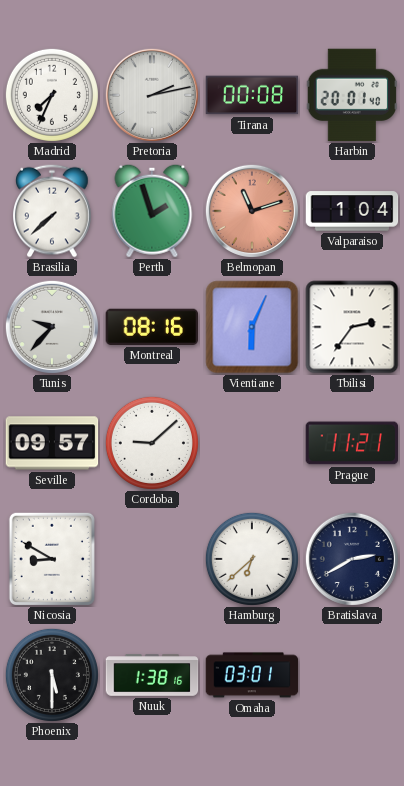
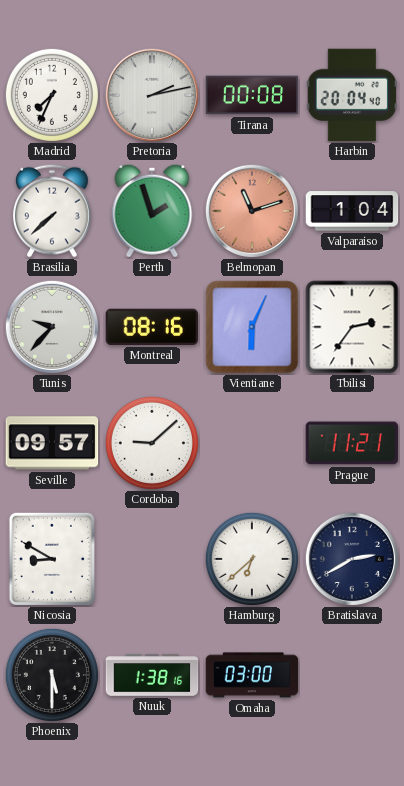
Harbin: 20:01 -> 20:04 (352, 95)
Omaha: 03:01 -> 03:00 (252, 675)
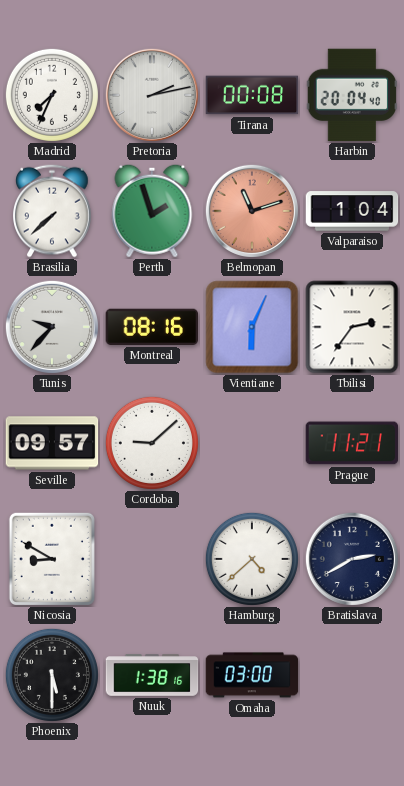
Hamburg: 6:38 -> 4:38 (252, 559)
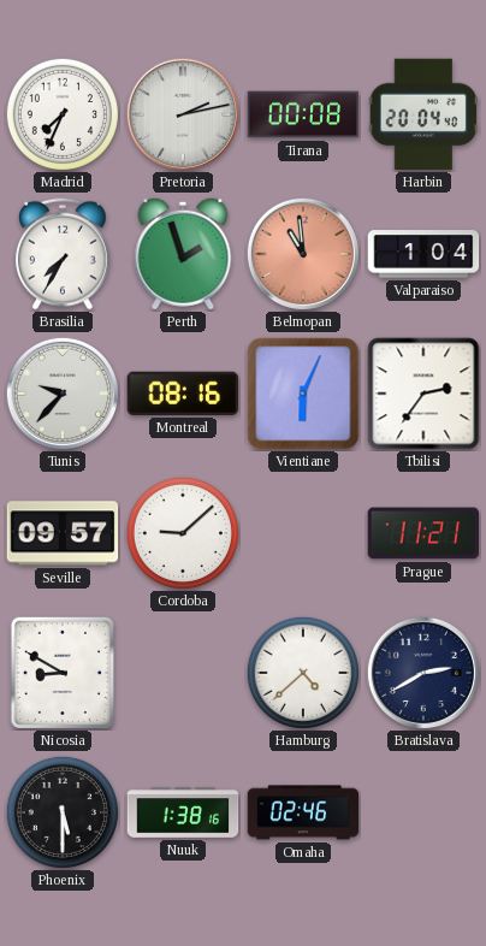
Brasilia: 7:38 -> 7:35 (63, 254)
Belmopan: 11:12 -> 10:59 (303, 254)
Omaha: 03:00 -> 02:46 (303, 812)
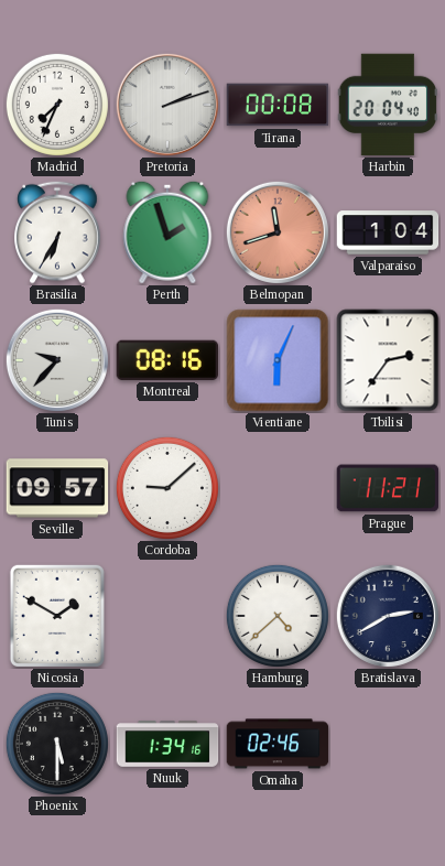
Pretoria: 2:13 -> 2:12 (167, 105)
Brasilia: 7:35 -> 6:35 (57, 232)
Belmopan: 10:59 -> 11:42 (278, 232)
Nicosia: 8:50 -> 1:50 (57, 616)
Nuuk: 1:38 -> 1:34 (167, 744)
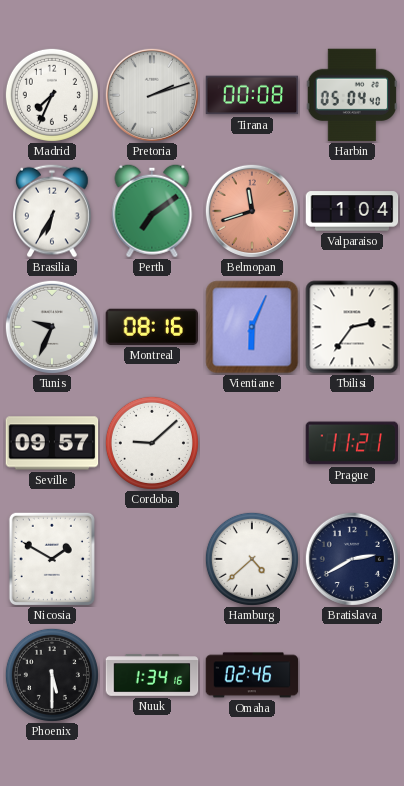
Harbin: 20:04 -> 05:04 (352, 95)
Perth: 1:57 -> 7:09 (152, 211)
Tunis: 9:37 -> 9:34 (52, 327)
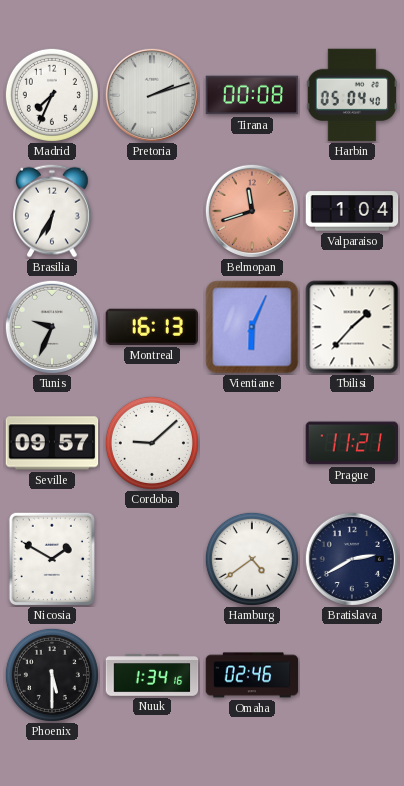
Perth: 7:09 -> none (152, 211)
Montreal: 08:16 -> 16:13 (152, 327)
Tbilisi: 2:36 -> 1:37 (352, 327)
Hamburg: 4:38 -> 4:39 (252, 559)
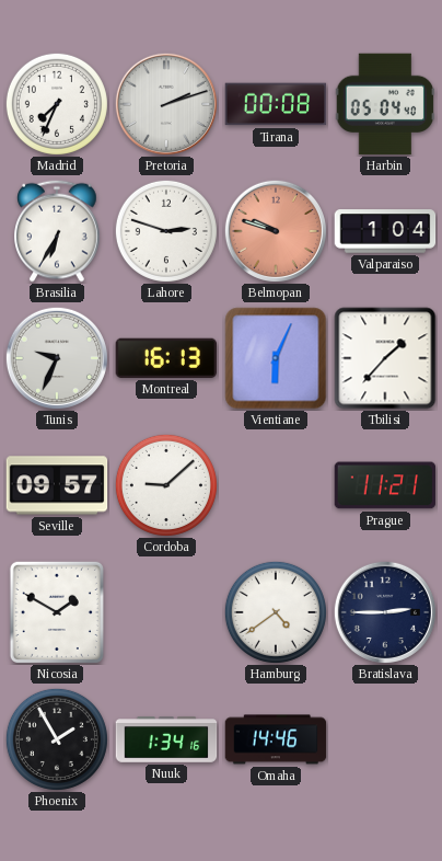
Lahore: none -> 2:48 (166, 231)
Belmopan: 11:42 -> 9:48 (276, 231)
Bratislava: 2:40 -> 2:45 (385, 612)
Phoenix: 5:30 -> 1:55 (57, 739)
Omaha: 02:46 -> 14:46 (276, 739)
